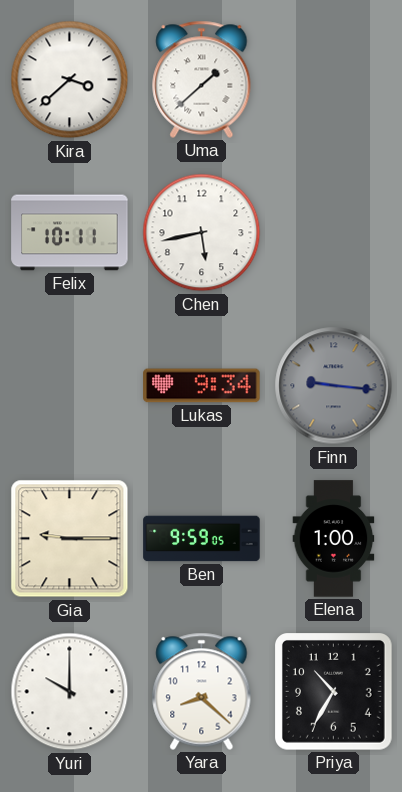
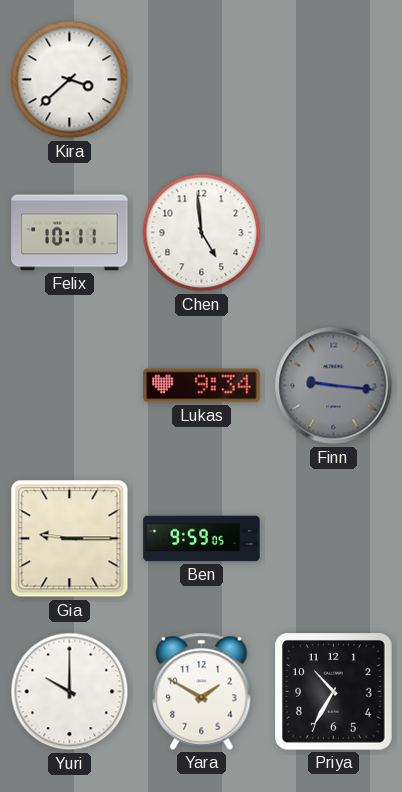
Uma: 1:38 -> none (202, 79)
Chen: 5:43 -> 4:59 (202, 233)
Elena: 1:00 -> none (334, 539)
Yara: 8:22 -> 1:50 (202, 691)
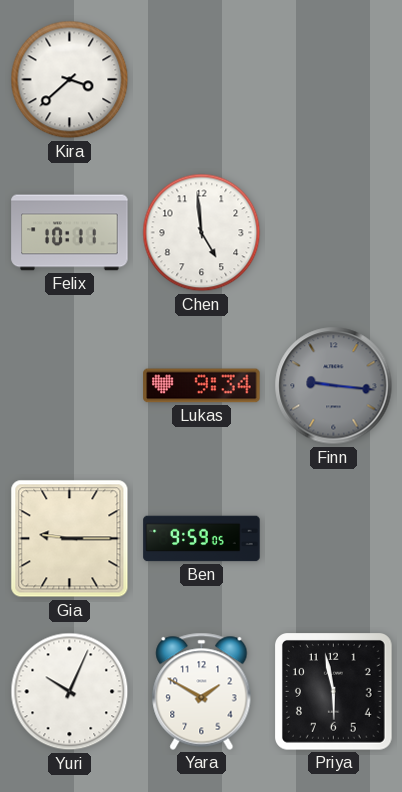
Yuri: 10:00 -> 10:04 (70, 692)
Priya: 10:35 -> 5:58 (334, 692)
